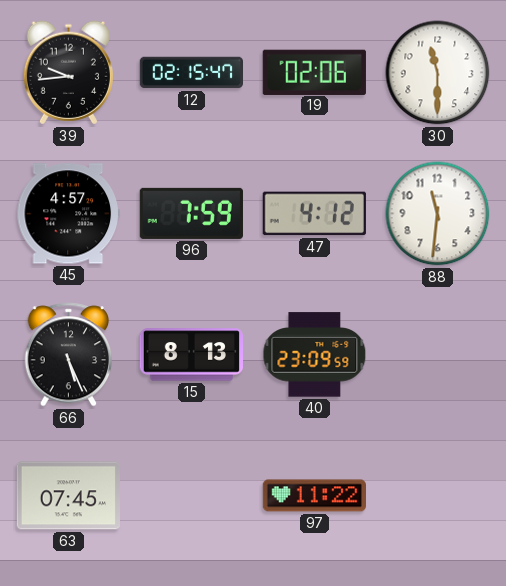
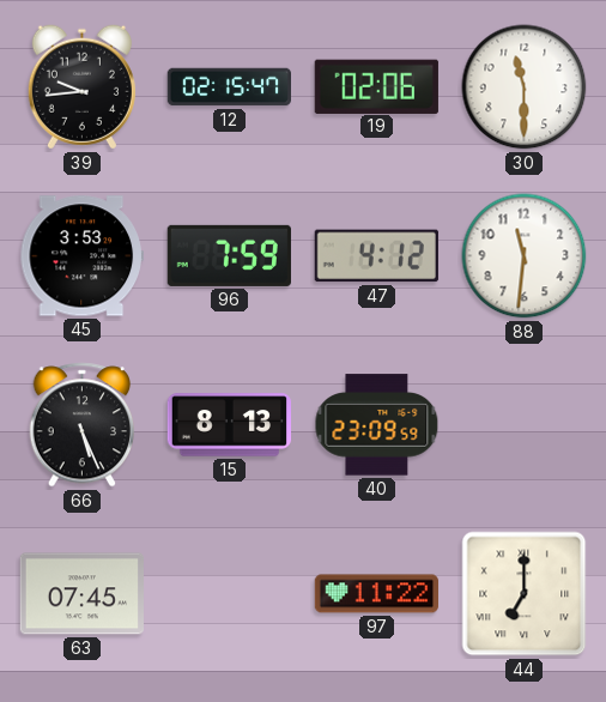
45: 4:57 -> 3:53 (81, 256)
44: none -> 7:00 (525, 594)
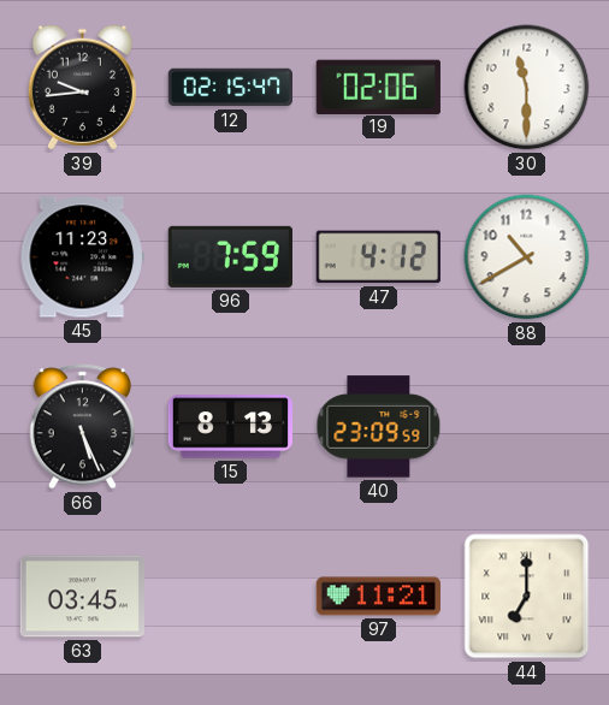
45: 3:53 -> 11:23 (82, 257)
88: 11:31 -> 10:40 (527, 257)
63: 07:45 -> 03:45 (82, 597)
97: 11:22 -> 11:21 (379, 597)
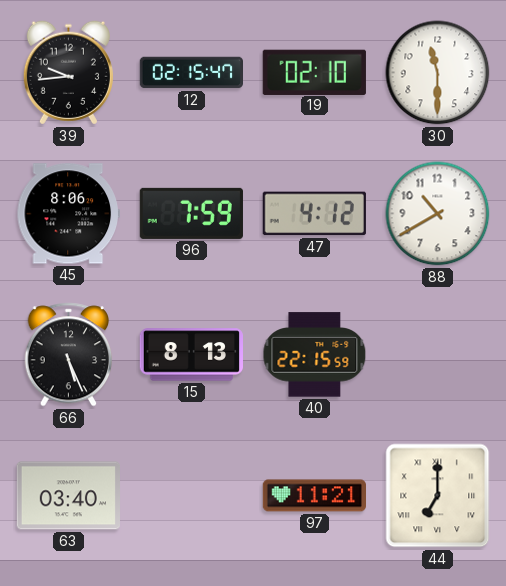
19: 02:06 -> 02:10 (314, 72)
45: 11:23 -> 8:06 (68, 214)
40: 23:09 -> 22:15 (315, 355)
63: 03:45 -> 03:40 (68, 496)
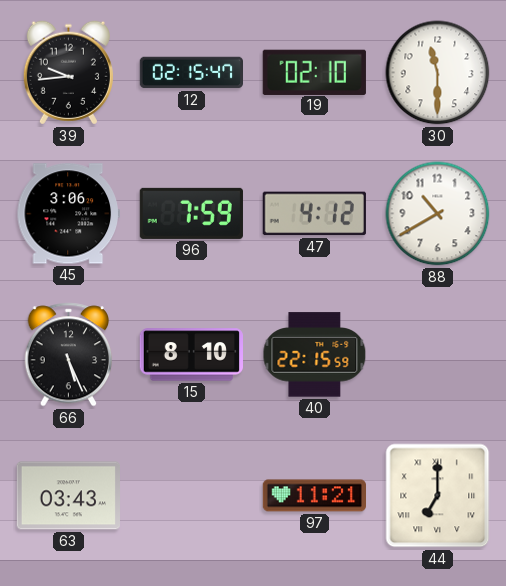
45: 8:06 -> 3:06 (68, 214)
15: 8:13 -> 8:10 (191, 355)
63: 03:40 -> 03:43 (68, 496)
